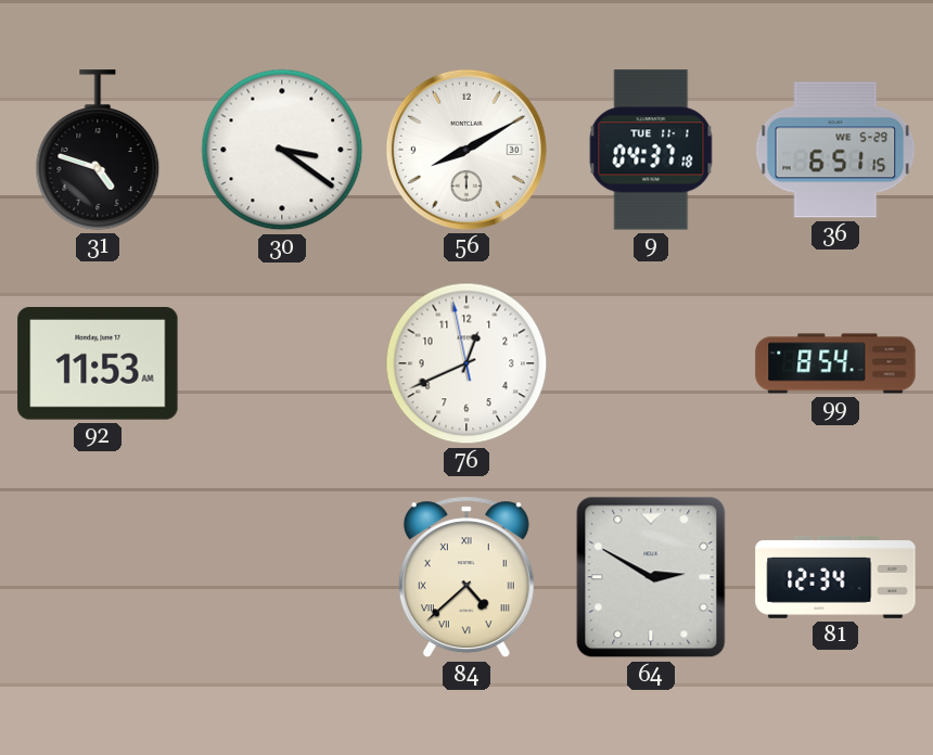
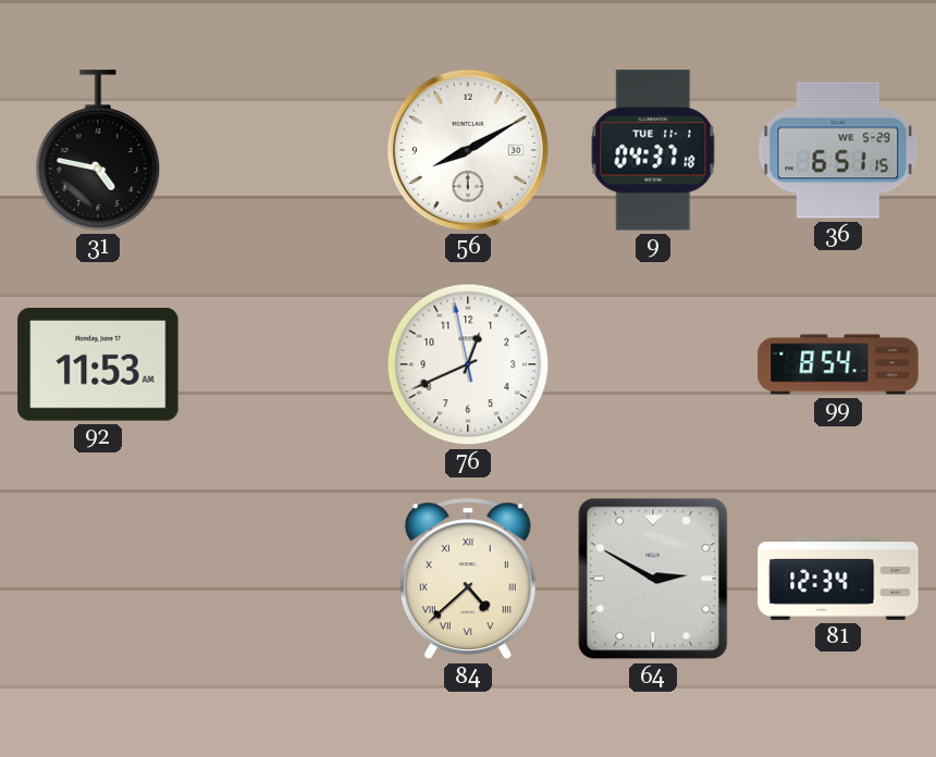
31: 4:48 -> 4:47 (98, 150)
30: 3:21 -> none (282, 150)
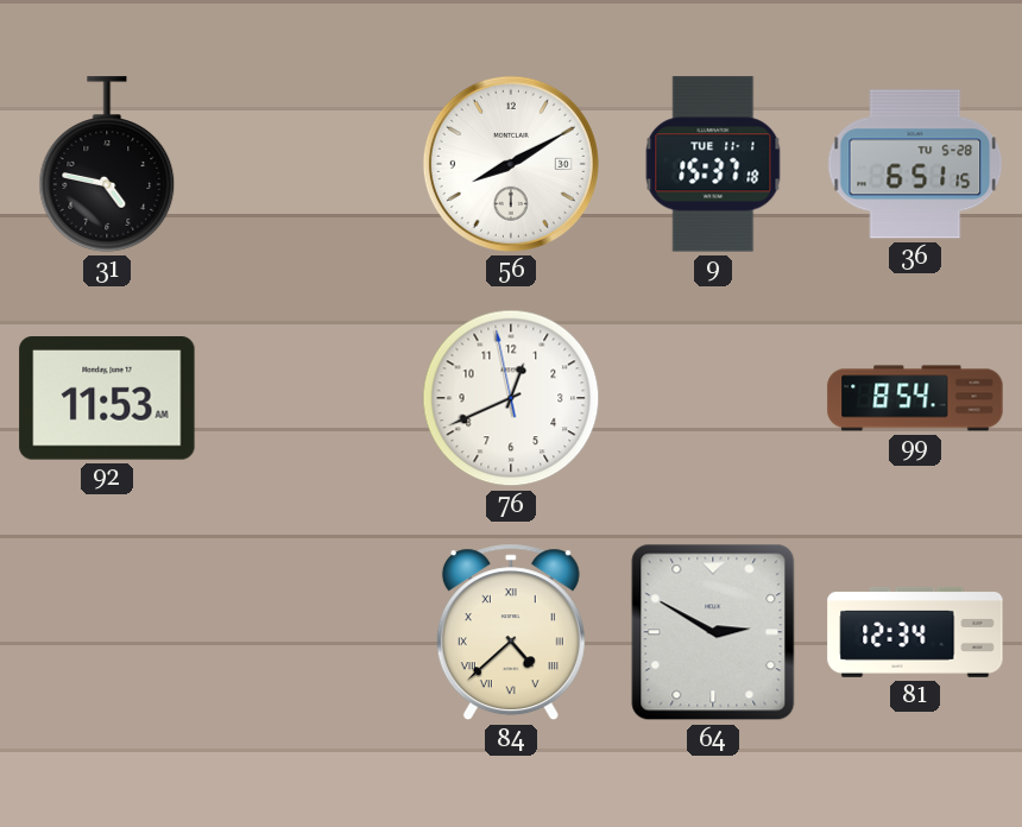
9: 04:37 -> 15:37 (713, 164)
36 date: WE 5-29 -> TU 5-28 (915, 164)
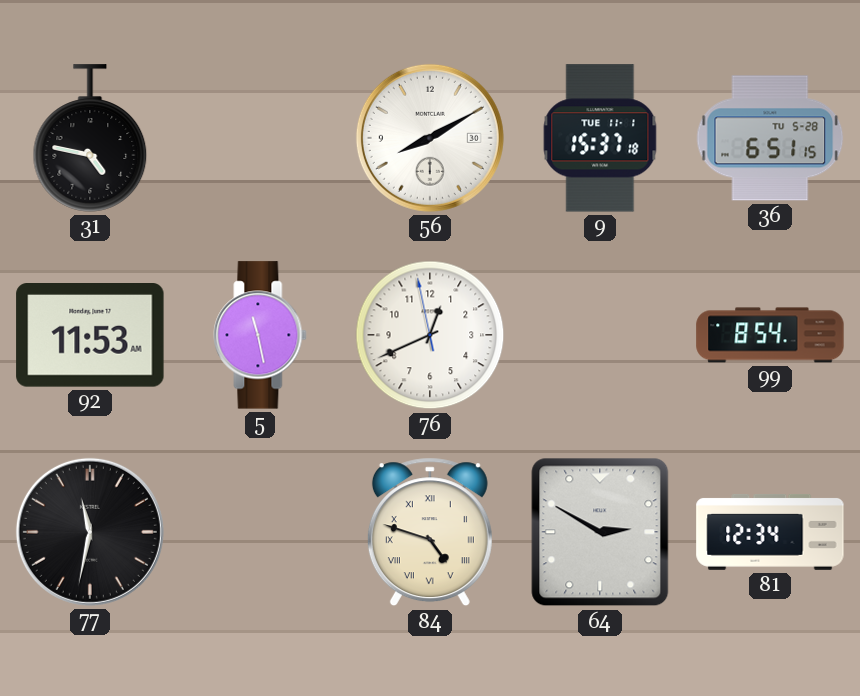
5: none -> 11:28 (260, 335)
77: none -> 11:32 (90, 532)
84: 4:38 -> 4:48 (430, 532)
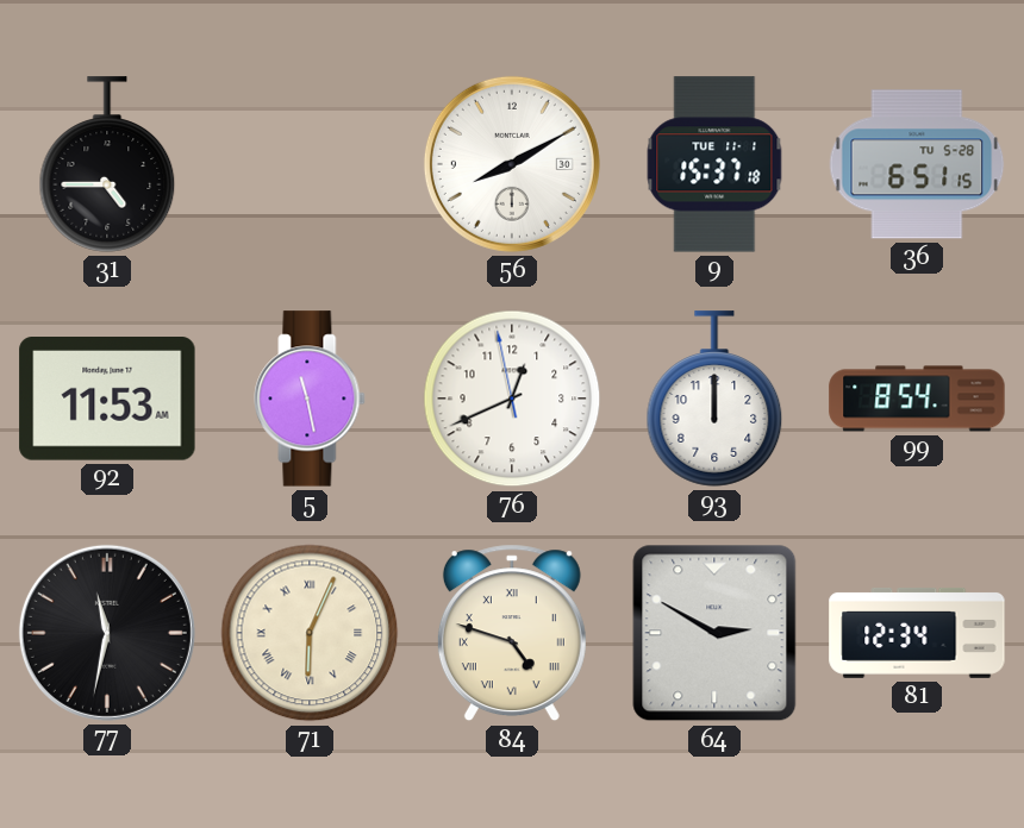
31: 4:47 -> 4:45 (107, 164)
93: none -> 12:00 (714, 399)
71: none -> 6:04 (310, 633)
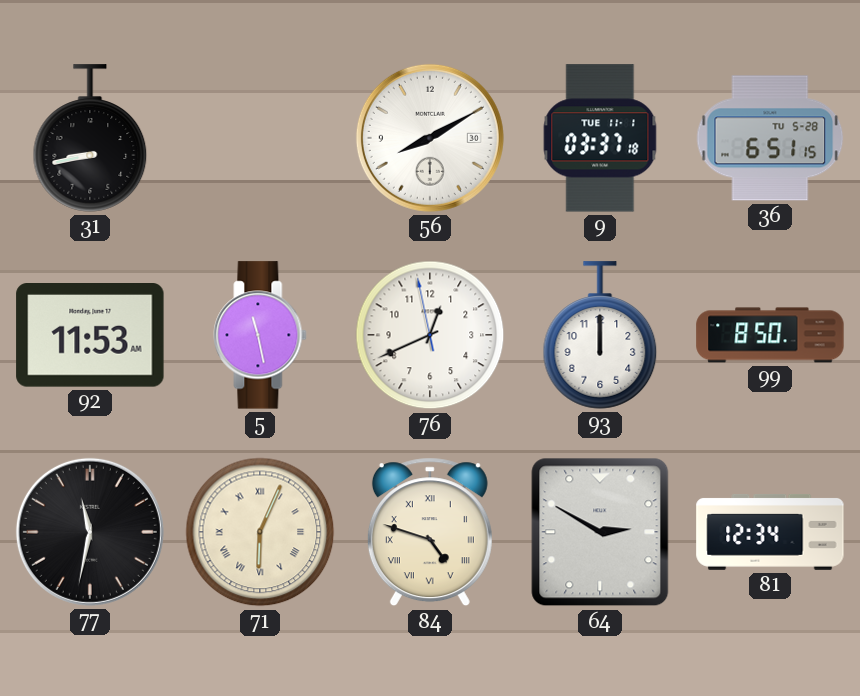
31: 4:45 -> 8:43 (90, 138)
9: 15:37 -> 03:37 (600, 138)
99: 8:54 -> 8:50 (770, 335)
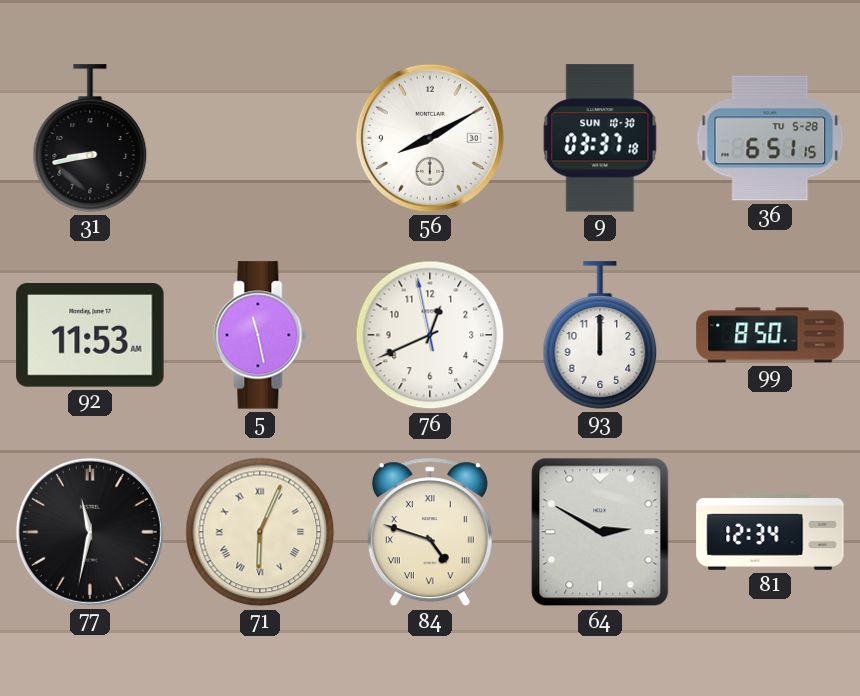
9 date: TUE 11-1 -> SUN 10-30 (600, 138)
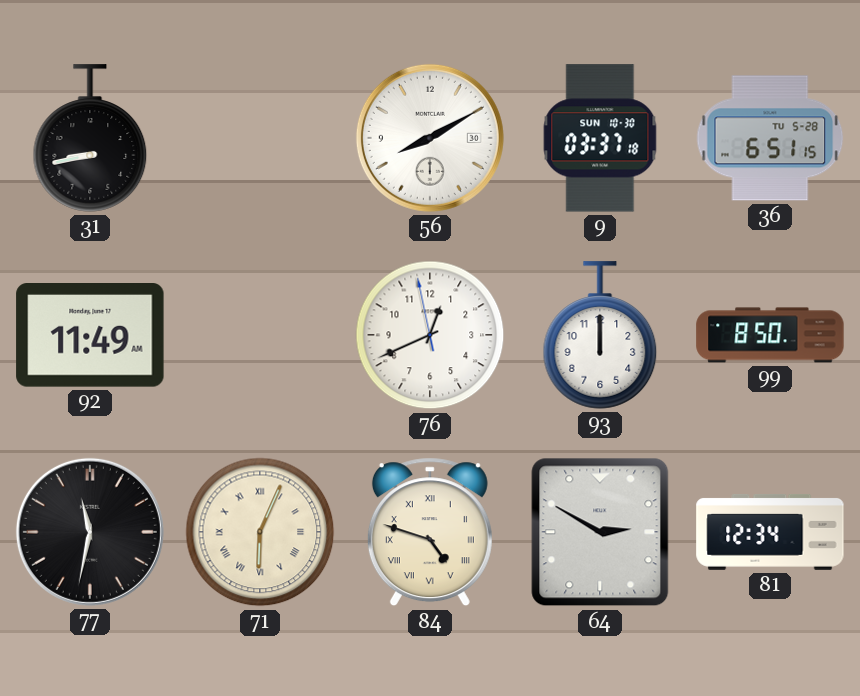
92: 11:53 -> 11:49 (90, 335)
5: 11:28 -> none (260, 335)
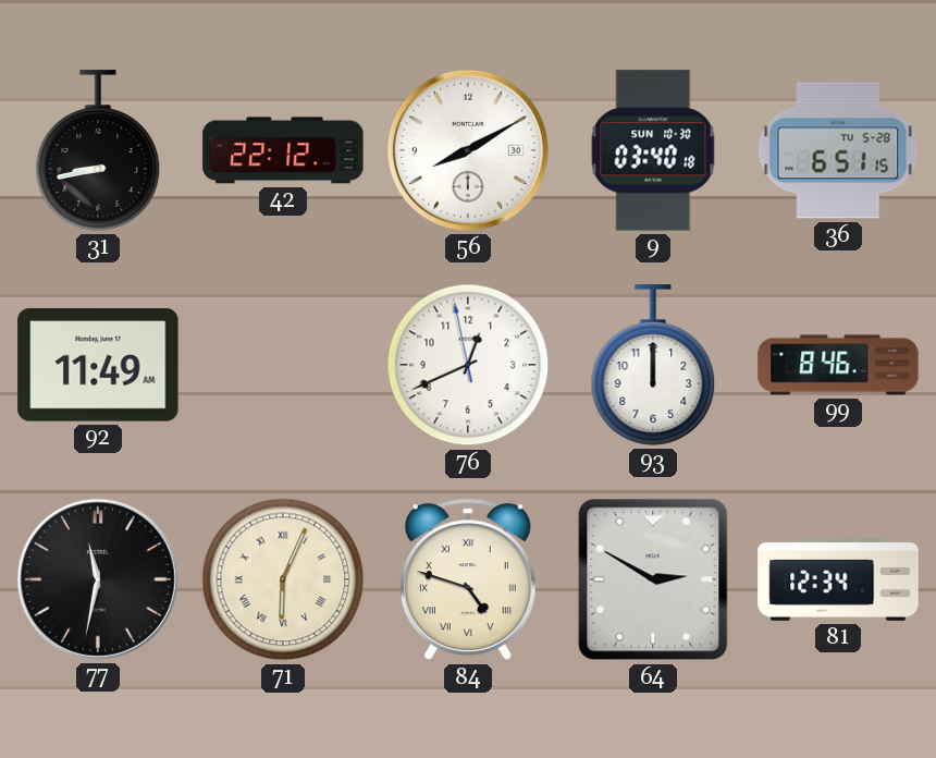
42: none -> 22:12 (283, 150)
9: 03:37 -> 03:40 (653, 150)
99: 8:50 -> 8:46 (838, 365)
